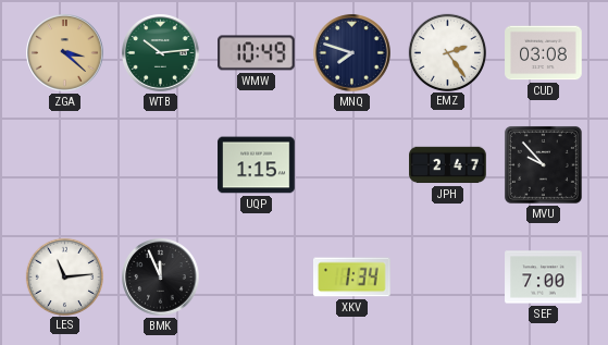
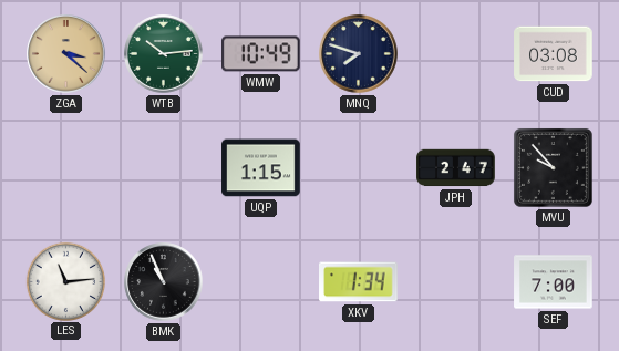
EMZ: 2:24 -> none (447, 52)
BMK: 11:56 -> 10:56 (164, 282)
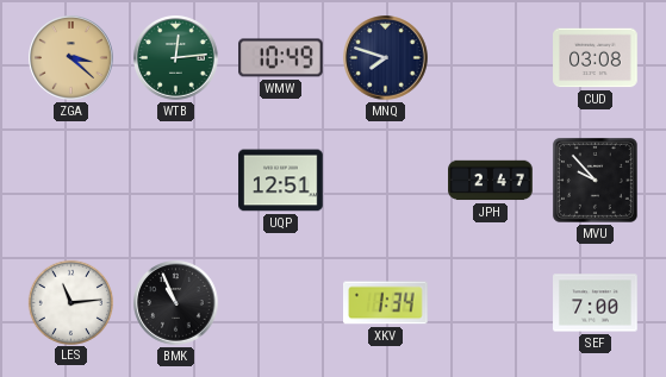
WTB: 10:14 -> 12:14 (176, 58)
UQP: 1:15 -> 12:51 (281, 181)
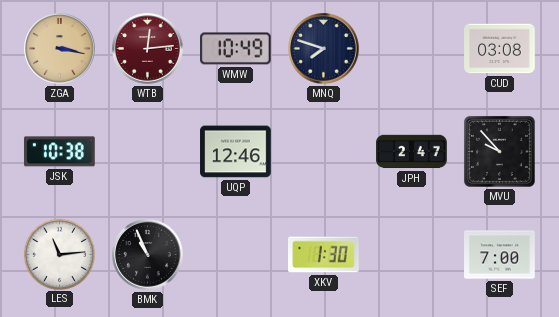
ZGA: 3:22 -> 3:17 (60, 49)
WTB dial: green -> burgundy (148, 49)
JSK: none -> 10:38 (60, 152)
UQP: 12:51 -> 12:46 (236, 152)
XKV: 1:34 -> 1:30 (324, 255)
